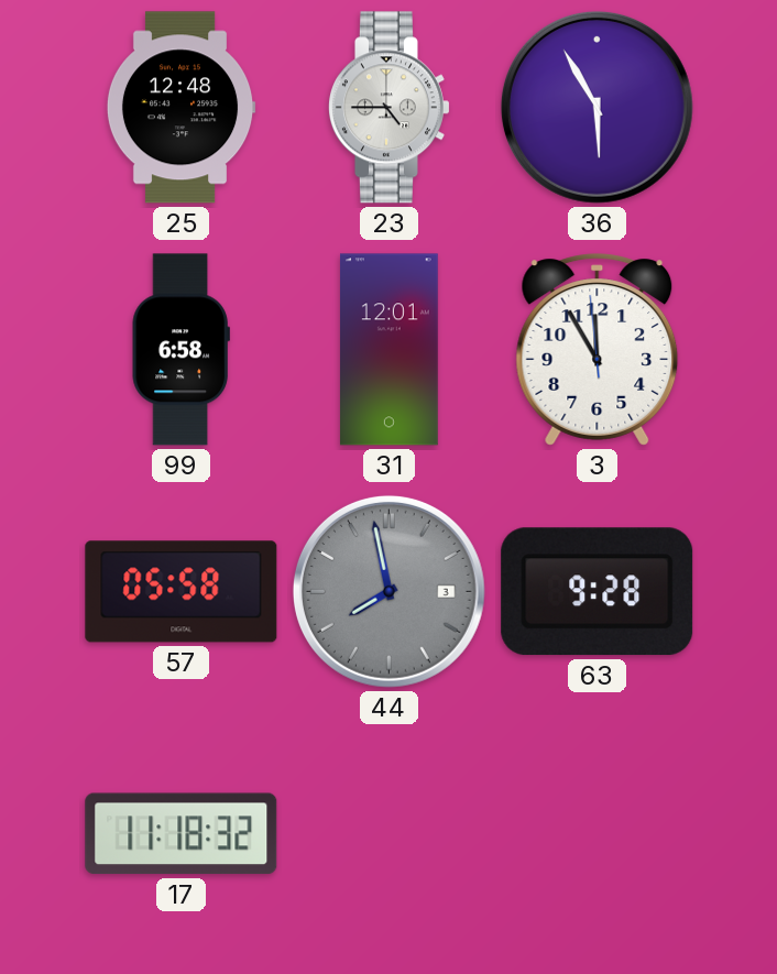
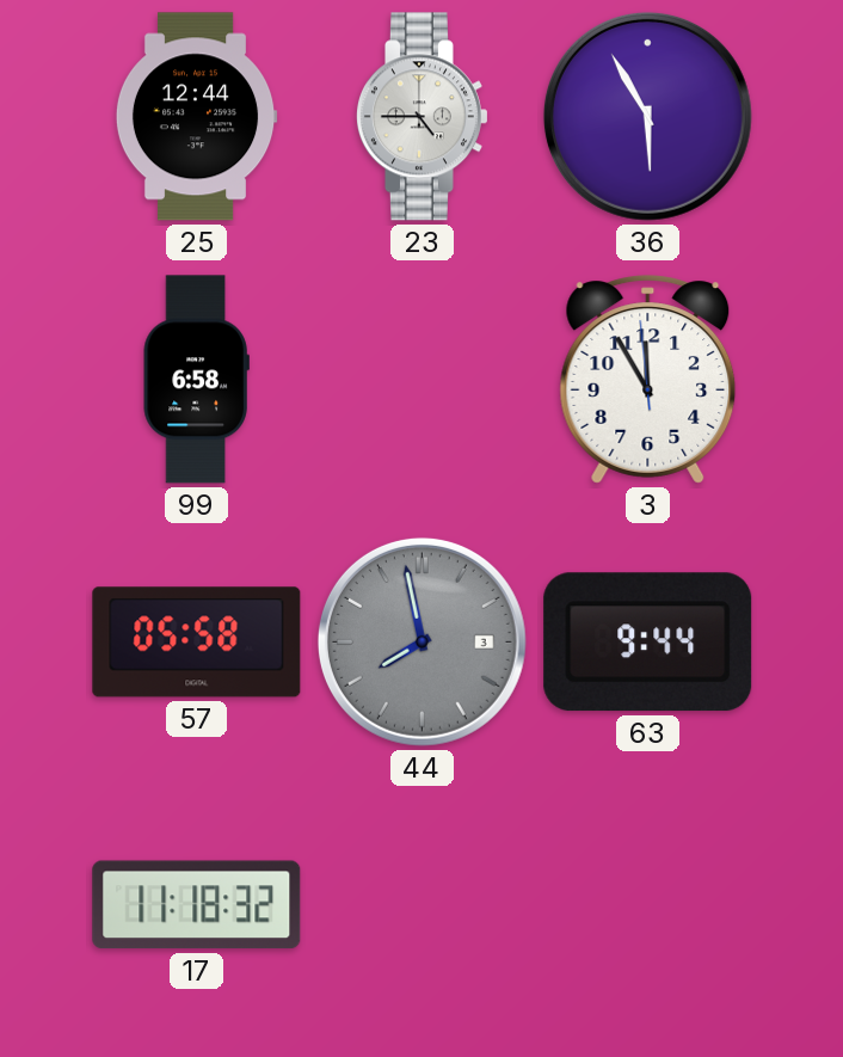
25: 12:48 -> 12:44 (196, 117)
31: 12:01 -> none (388, 350)
63: 9:28 -> 9:44 (648, 643)
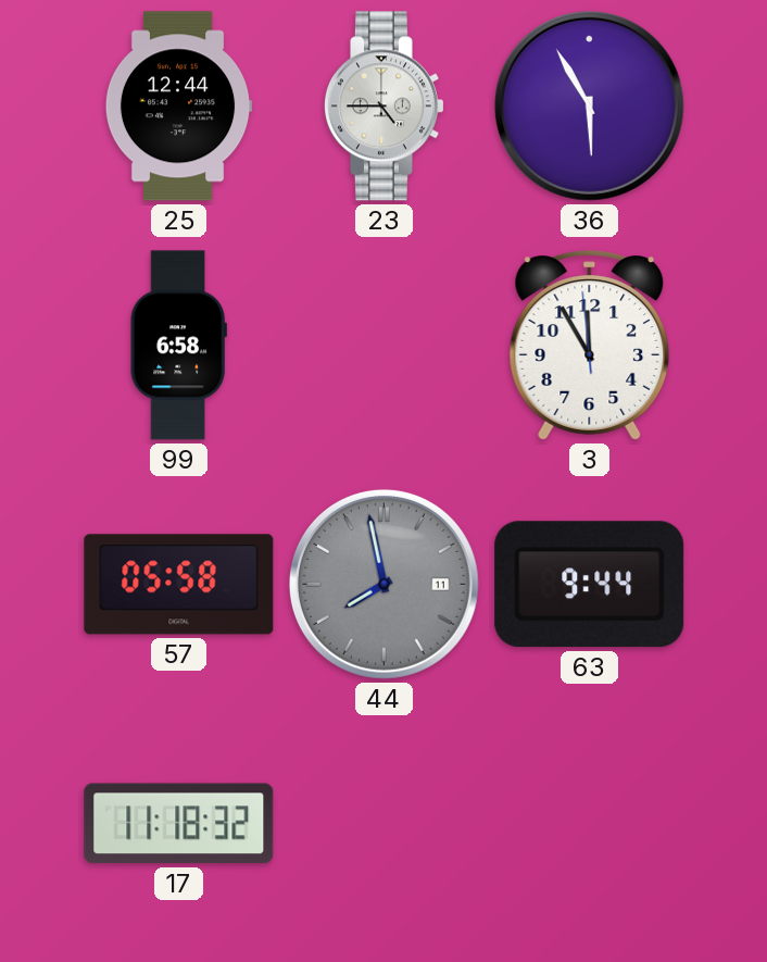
44 date: 3 -> 11 (383, 584)
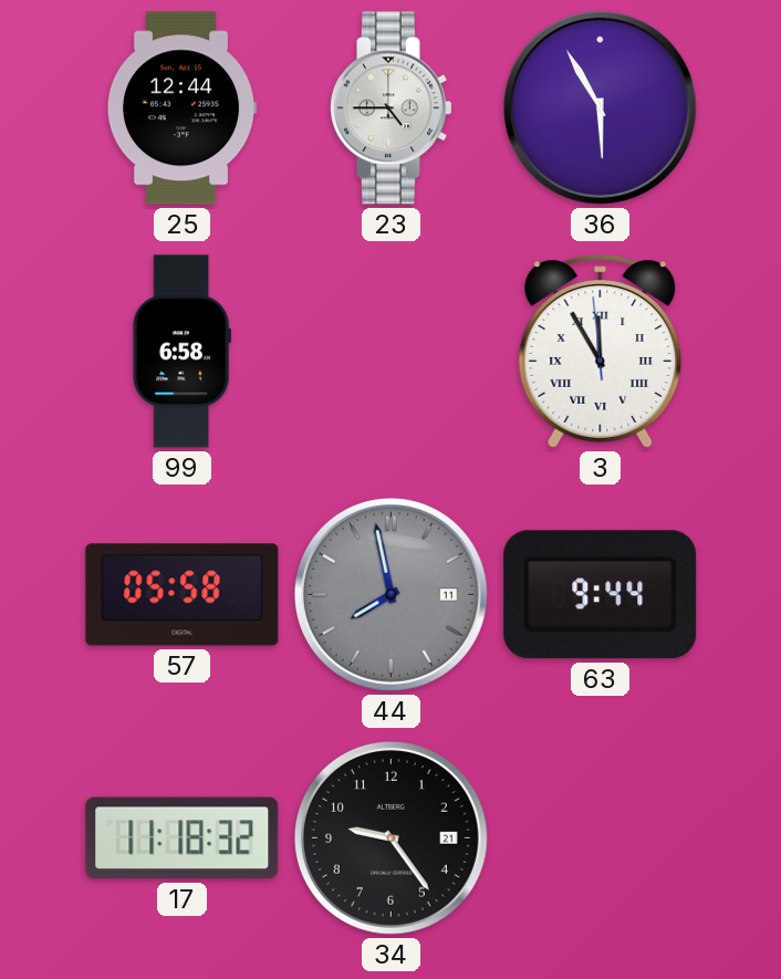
3 numerals: Arabic -> Roman (601, 352)
34: none -> 9:24 (390, 837)
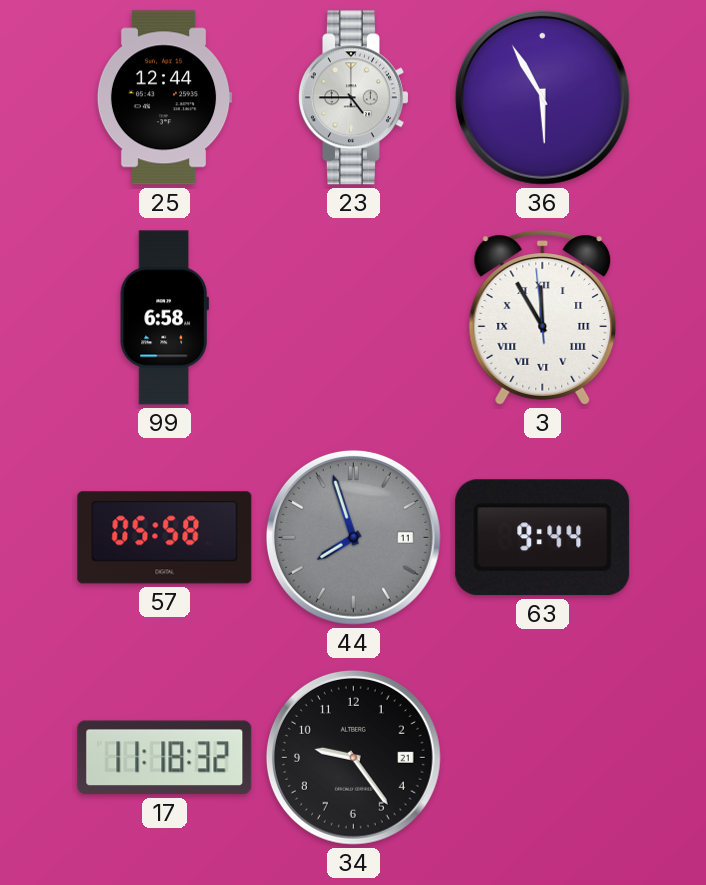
44: 7:58 -> 7:57 (353, 537)
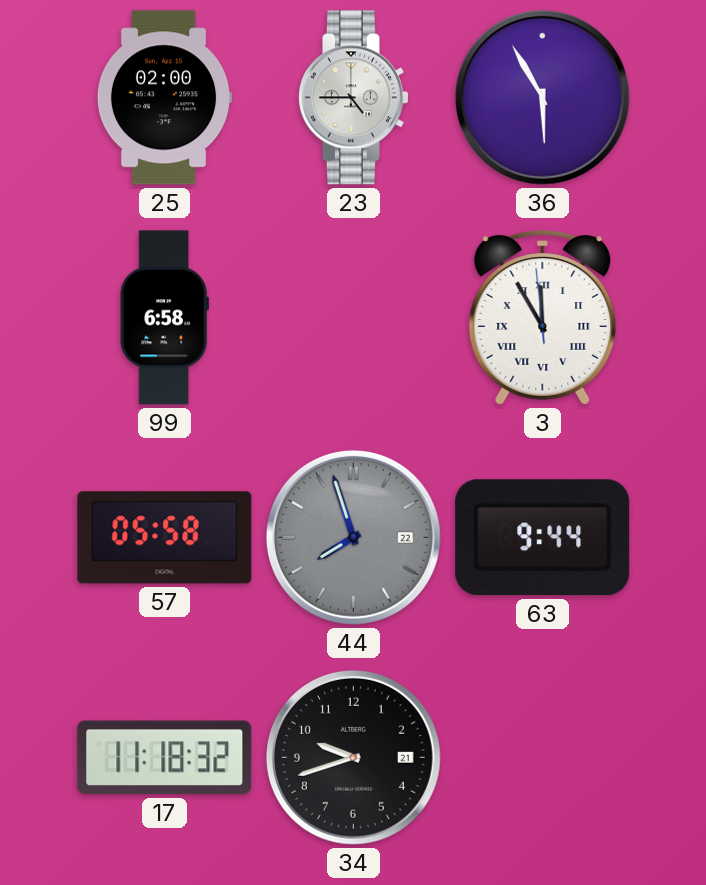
25: 12:44 -> 02:00 (164, 98)
44 date: 11 -> 22 (353, 537)
34: 9:24 -> 9:42 (353, 757)
